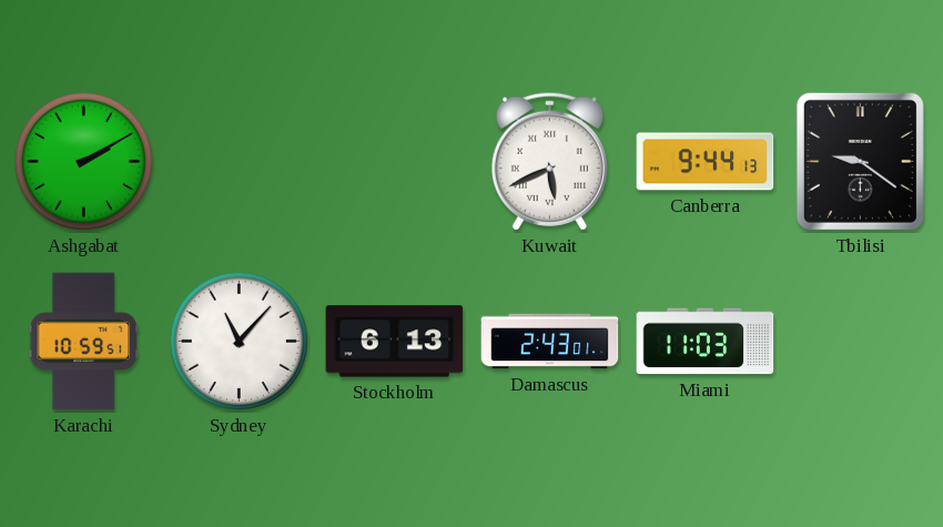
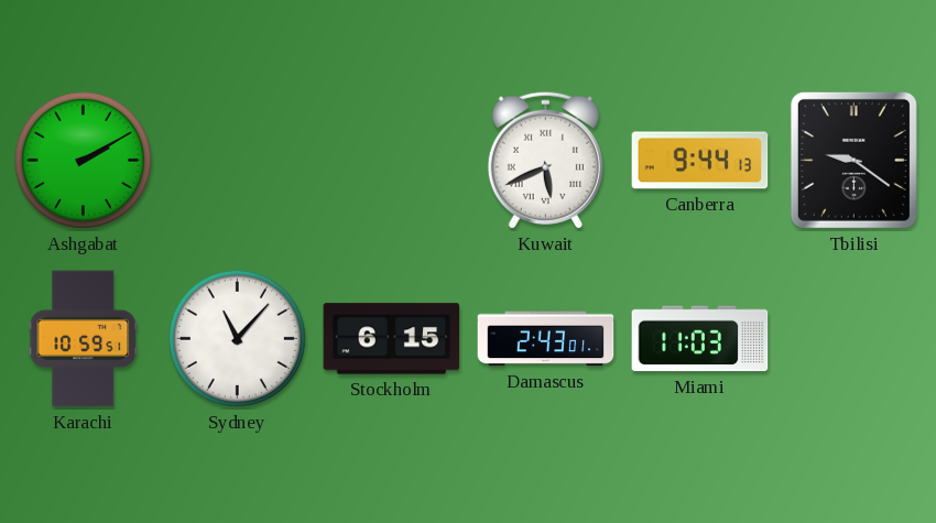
Stockholm: 6:13 -> 6:15 (392, 339)
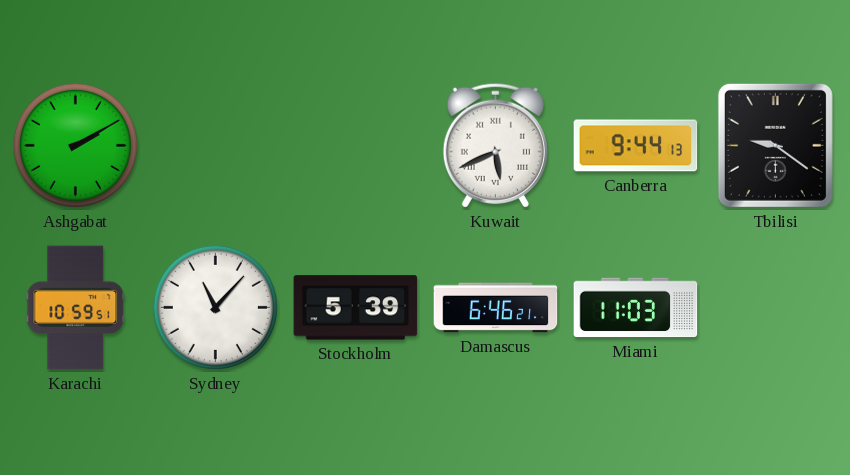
Stockholm: 6:15 -> 5:39 (356, 308)
Damascus: 2:43 -> 6:46 (496, 308)
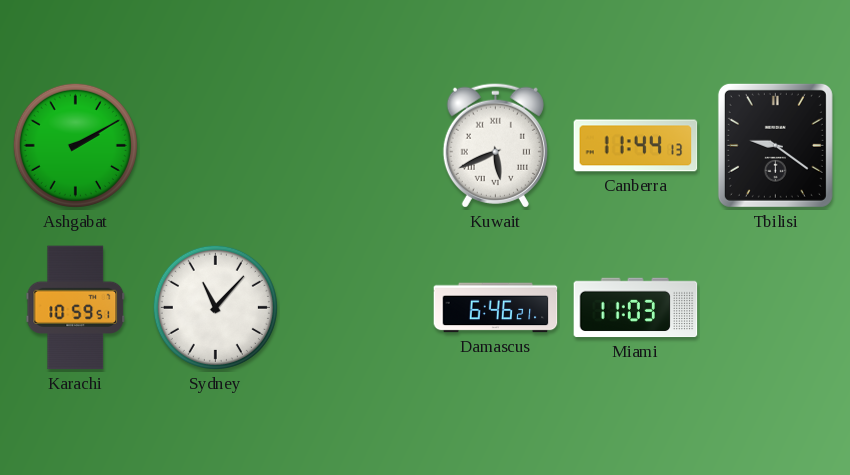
Canberra: 9:44 -> 11:44 (636, 146)
Stockholm: 5:39 -> none (356, 308)
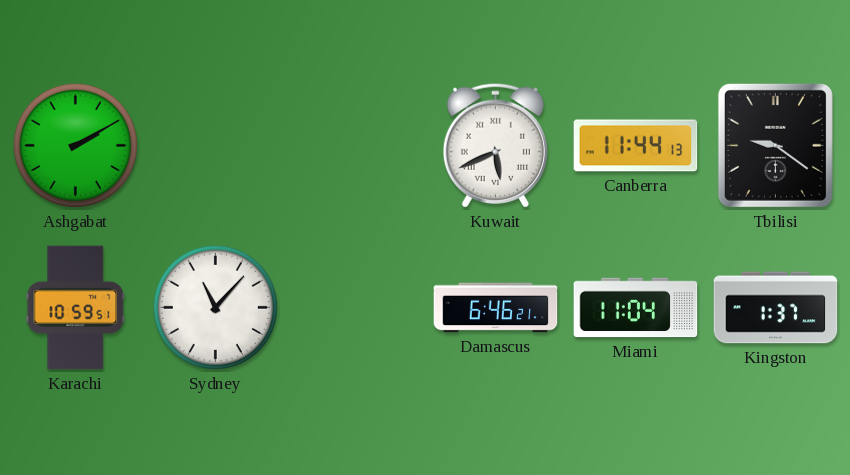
Miami: 11:03 -> 11:04 (636, 308)
Kingston: none -> 1:37 (776, 308)
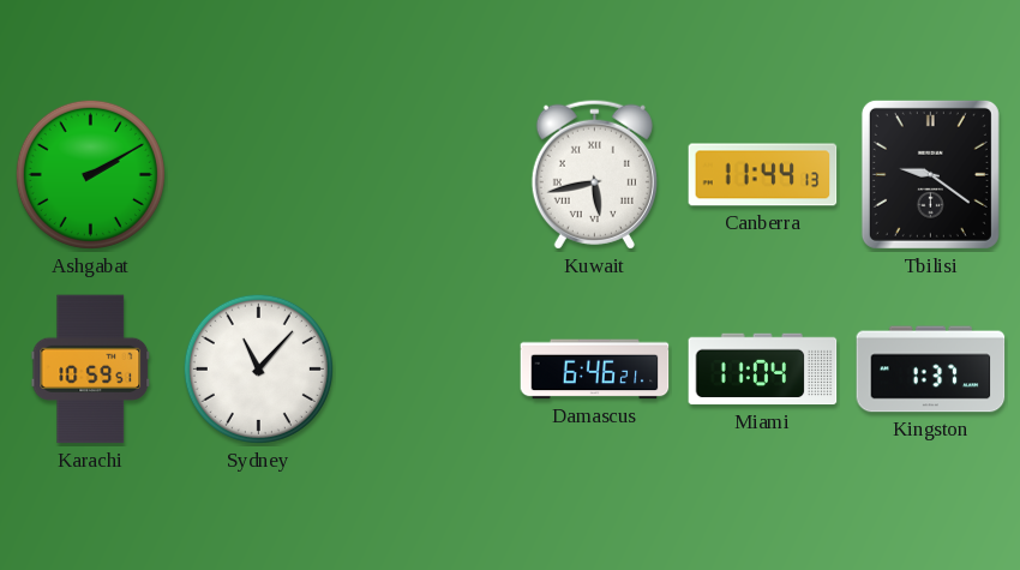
Kuwait: 5:41 -> 5:43 (594, 174)
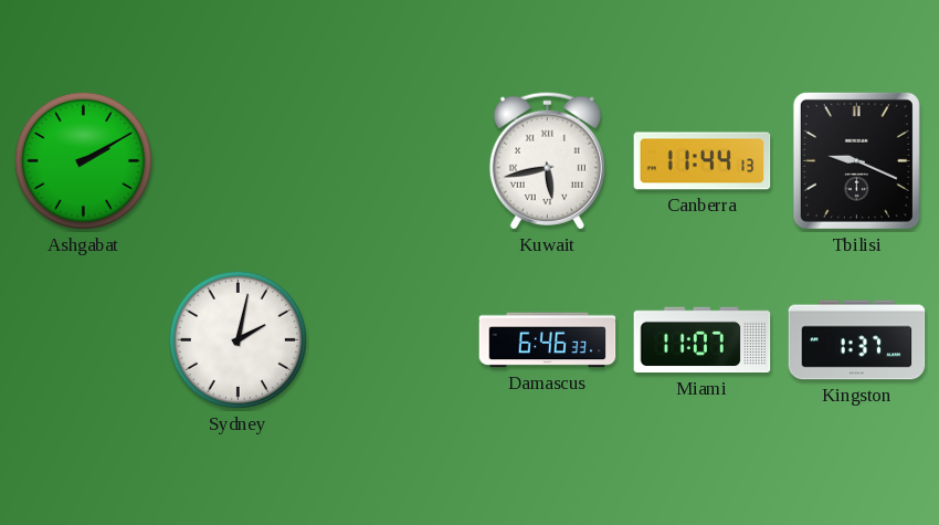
Tbilisi: 9:21 -> 9:19 (856, 160)
Karachi: 10:59 -> none (91, 370)
Sydney: 11:07 -> 2:02 (238, 339)
Damascus: 6:46:21 -> 6:46:33 (548, 340)
Miami: 11:04 -> 11:07 (703, 340)
